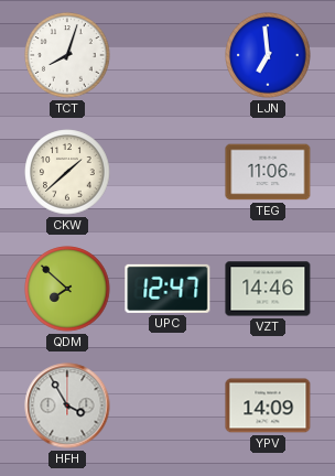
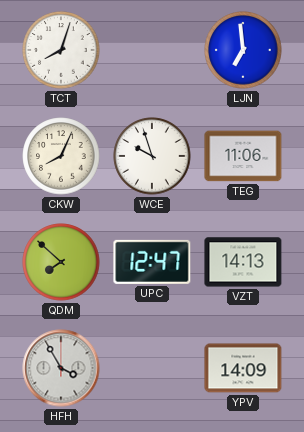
CKW: 1:38 -> 8:04 (61, 156)
WCE: none -> 9:57 (152, 156)
VZT: 14:46 -> 14:13 (243, 262)
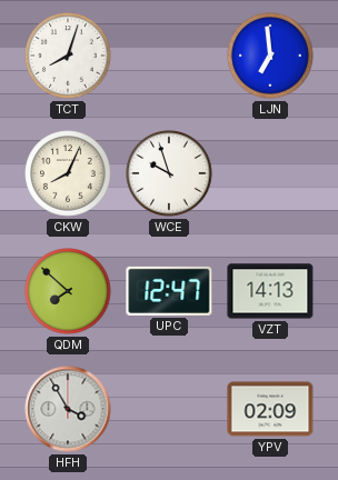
TEG: 11:06 -> none (243, 156)
YPV: 14:09 -> 02:09 (270, 409)
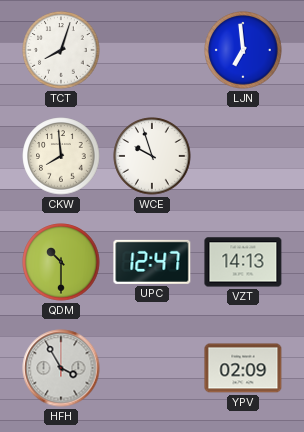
CKW: 8:04 -> 7:59 (61, 156)
QDM: 7:52 -> 10:30 (61, 262)
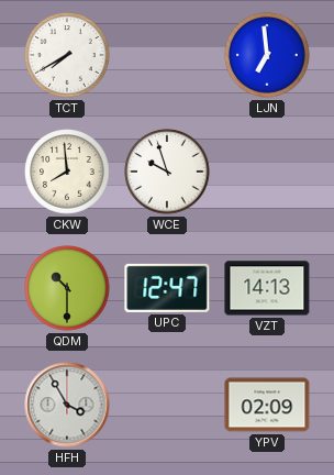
TCT: 8:03 -> 7:40 (67, 55)
